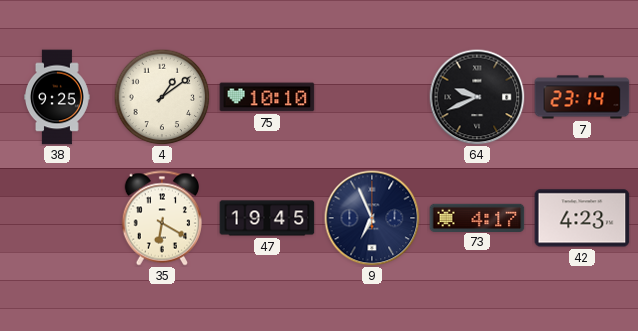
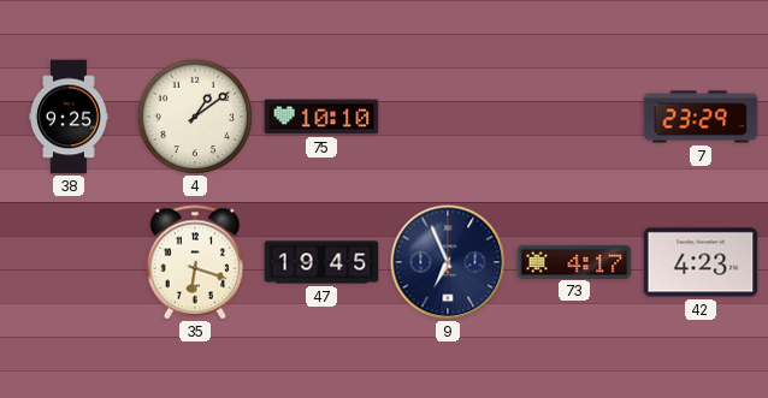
64: 9:41 -> none (477, 97)
7: 23:14 -> 23:29 (701, 117)
35: 6:20 -> 6:18 (194, 262)
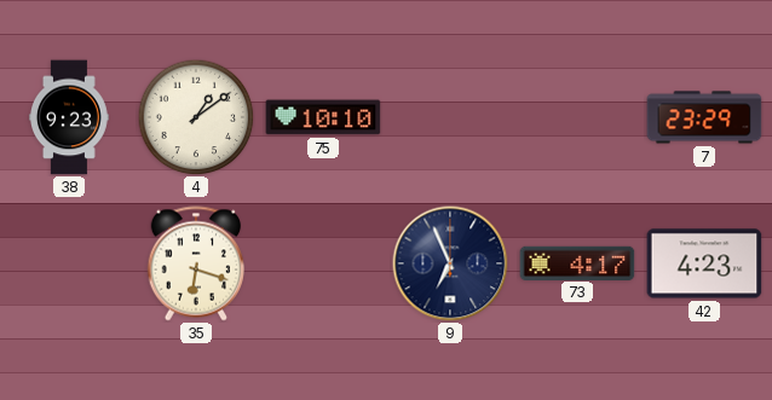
38: 9:25 -> 9:23 (70, 117)
47: 19:45 -> none (321, 262)
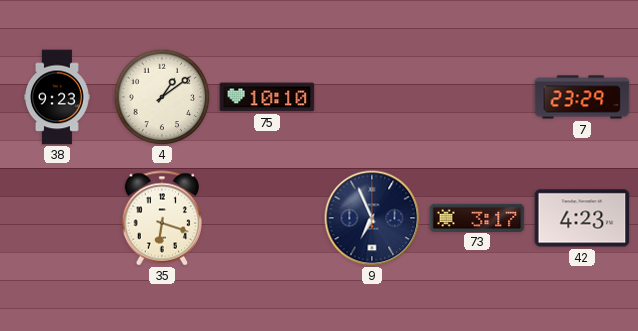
73: 4:17 -> 3:17 (477, 217)
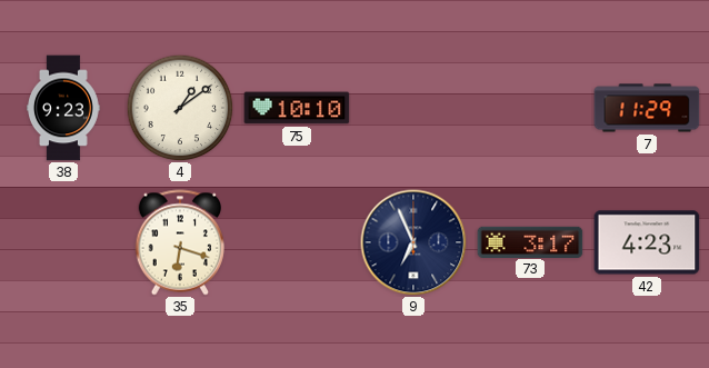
7: 23:29 -> 11:29 (647, 108)
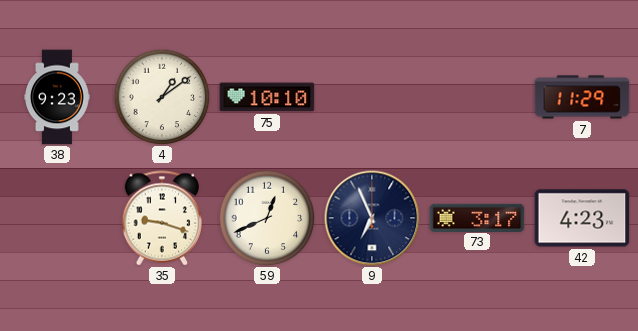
35: 6:18 -> 9:18 (161, 218)
59: none -> 12:41 (267, 218)
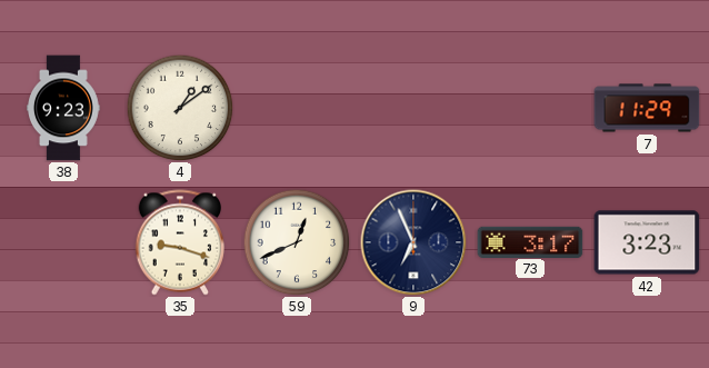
75: 10:10 -> none (267, 97)
42: 4:23 -> 3:23 (647, 242)
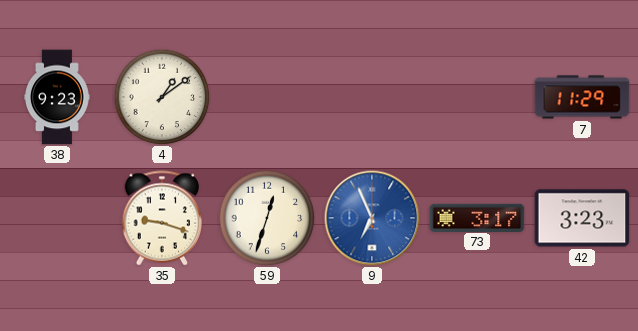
59: 12:41 -> 12:33 (267, 218)
9 dial: navy -> blue (372, 218)
